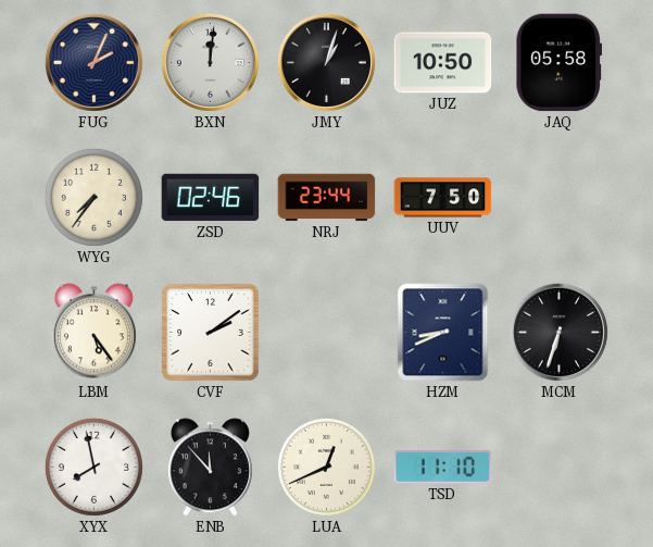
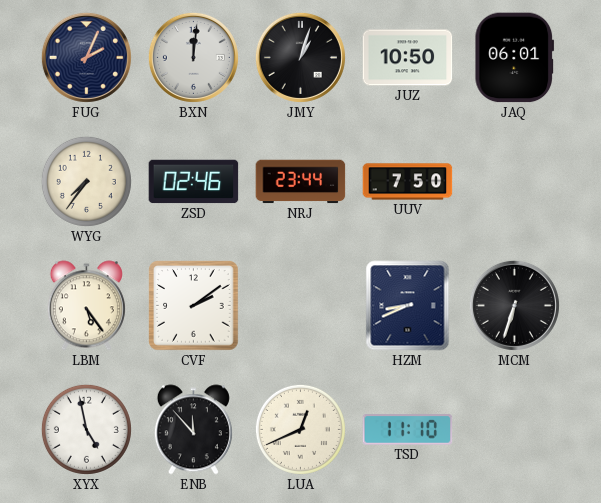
JAQ: 05:58 -> 06:01 (515, 58)
XYX: 7:58 -> 4:58 (86, 429)
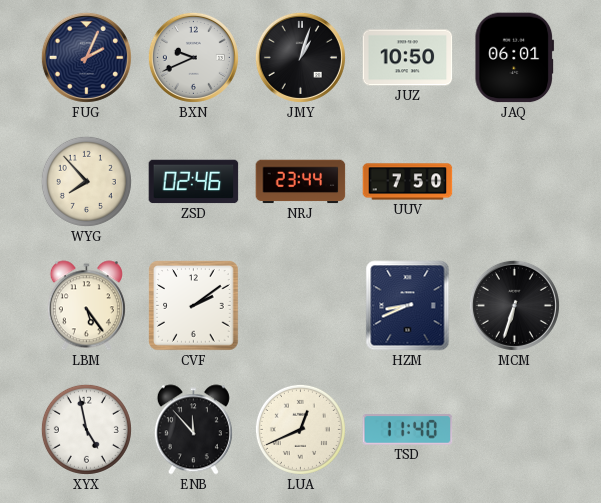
BXN: 12:01 -> 9:41 (193, 57)
WYG: 7:36 -> 7:53 (86, 181)
TSD: 11:10 -> 11:40 (408, 430)
